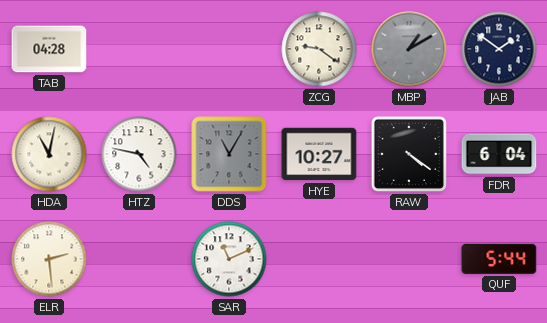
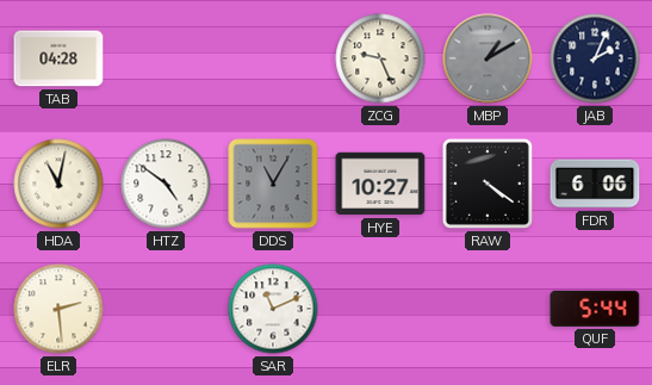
ZCG: 9:21 -> 9:26 (380, 58)
JAB: 1:51 -> 2:04 (595, 58)
HTZ: 4:47 -> 4:51 (166, 184)
FDR: 6:04 -> 6:06 (595, 184)
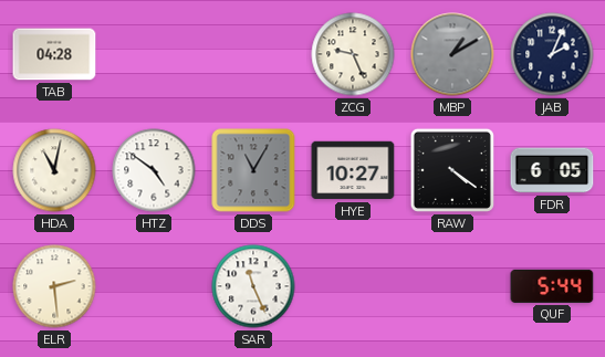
FDR: 6:06 -> 6:05 (552, 170)
SAR: 11:11 -> 11:26 (253, 286)
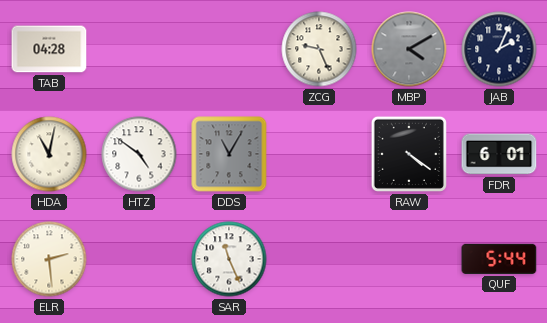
MBP: 1:10 -> 4:10 (409, 49)
HYE: 10:27 -> none (353, 170)
FDR: 6:05 -> 6:01 (499, 154)
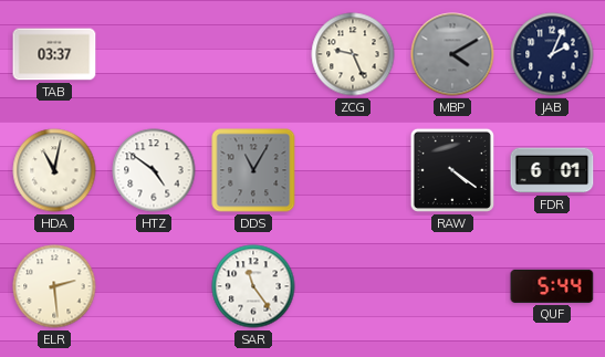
TAB: 04:28 -> 03:37 (54, 54)
SAR: 11:26 -> 11:24 (253, 286)
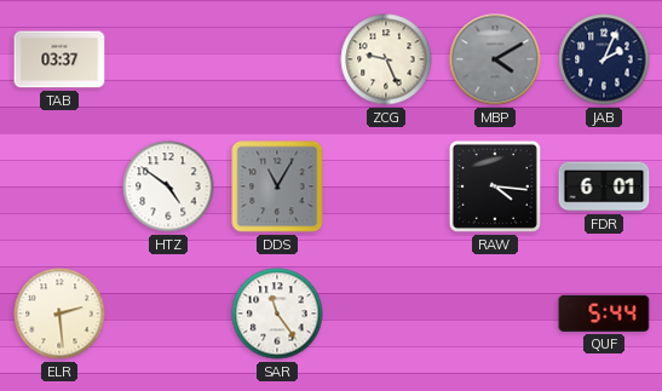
HDA: 11:02 -> none (54, 170)
RAW: 4:21 -> 4:16 (495, 186)
